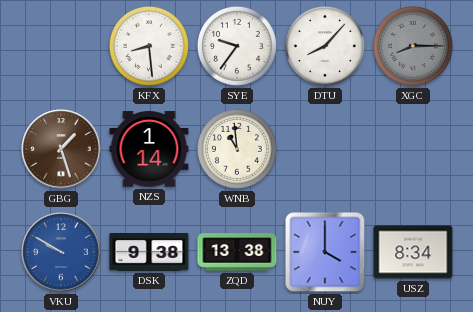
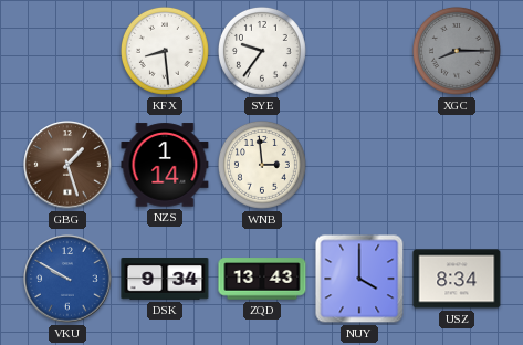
DTU: 8:07 -> none (325, 46)
WNB: 10:59 -> 2:59 (262, 165)
DSK: 9:38 -> 9:34 (165, 280)
ZQD: 13:38 -> 13:43 (262, 279)
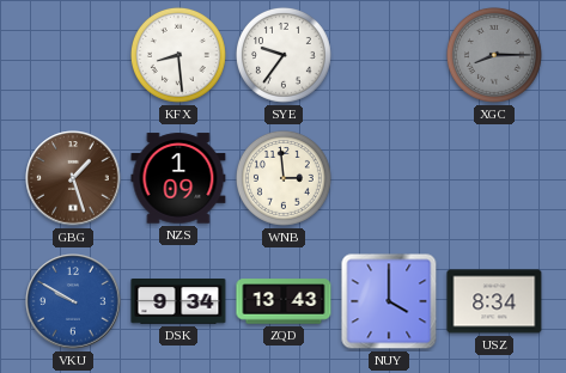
NZS: 1:14 -> 1:09 (178, 178)
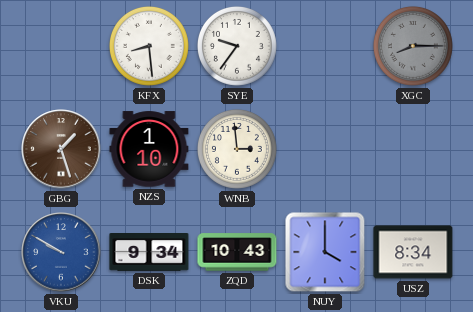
NZS: 1:09 -> 1:10 (149, 149)
ZQD: 13:43 -> 10:43 (237, 252)
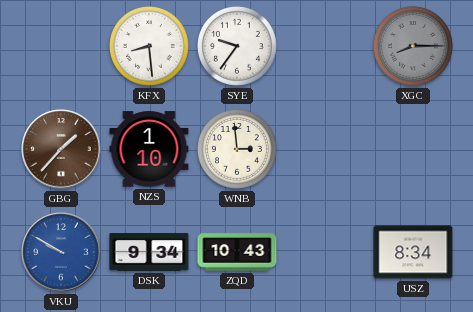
GBG: 1:27 -> 1:37 (61, 149)
NUY: 4:00 -> none (325, 252)
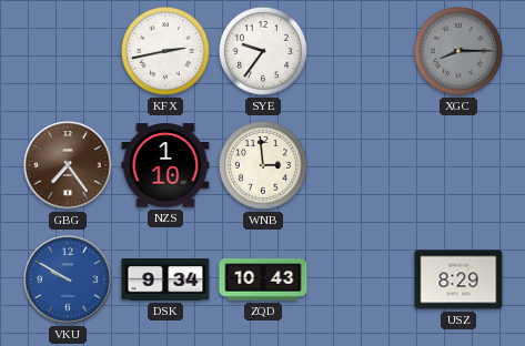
KFX: 8:29 -> 2:43 (165, 51)
GBG: 1:37 -> 7:24 (68, 165)
USZ: 8:34 -> 8:29 (458, 279)
